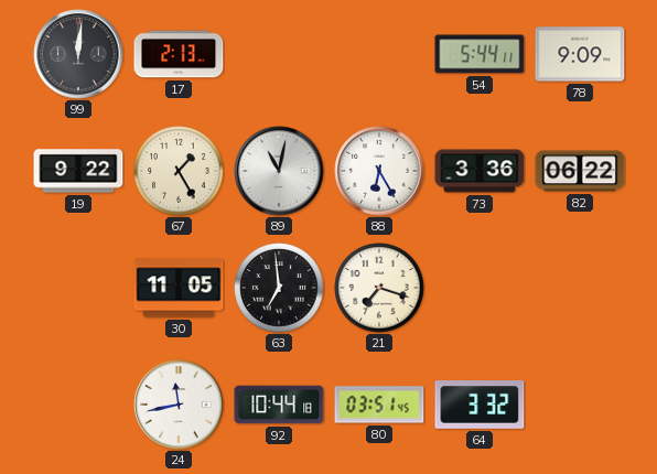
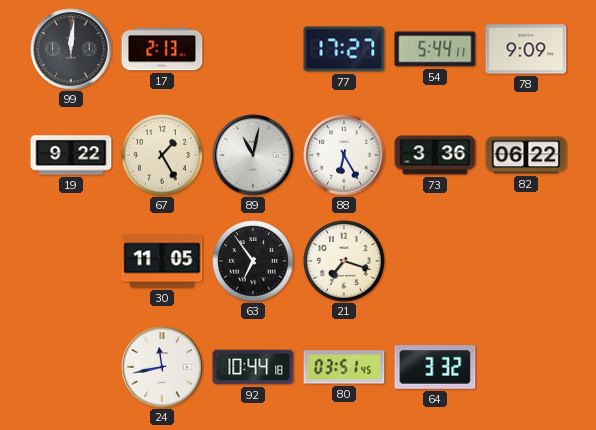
77: none -> 17:27 (344, 49)
63: 6:59 -> 6:54 (253, 261)
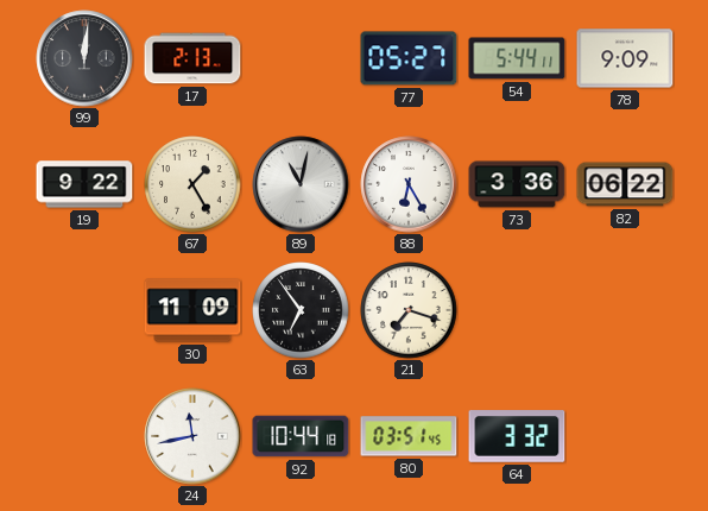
77: 17:27 -> 05:27 (409, 58)
30: 11:05 -> 11:09 (192, 310)
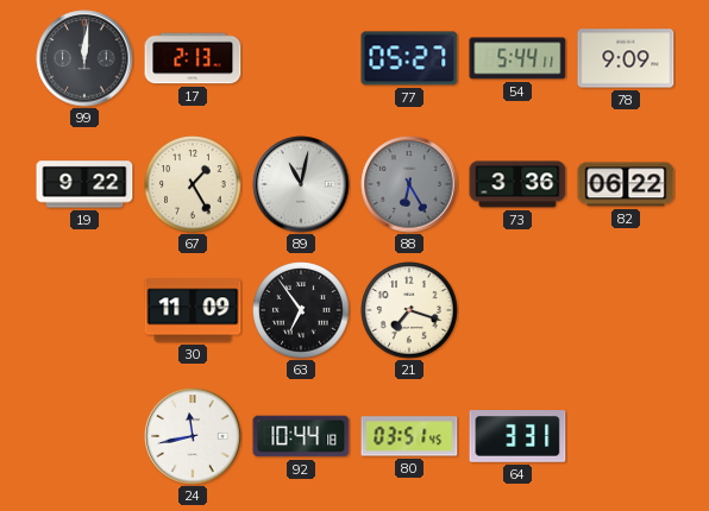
88 dial: white -> grey (409, 184)
64: 3:32 -> 3:31 (517, 436)
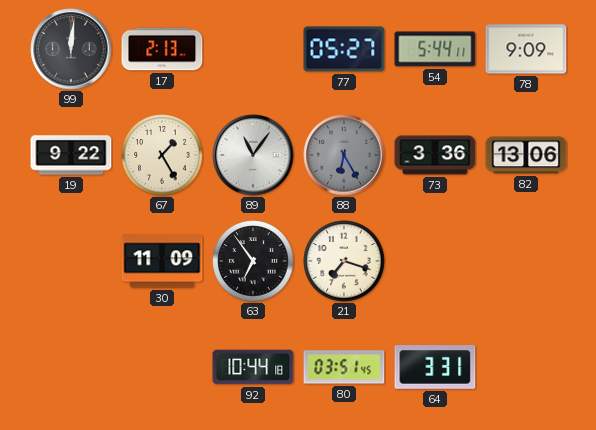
89: 11:02 -> 11:06 (253, 155)
82: 06:22 -> 13:06 (526, 155)
24: 11:43 -> none (193, 436)
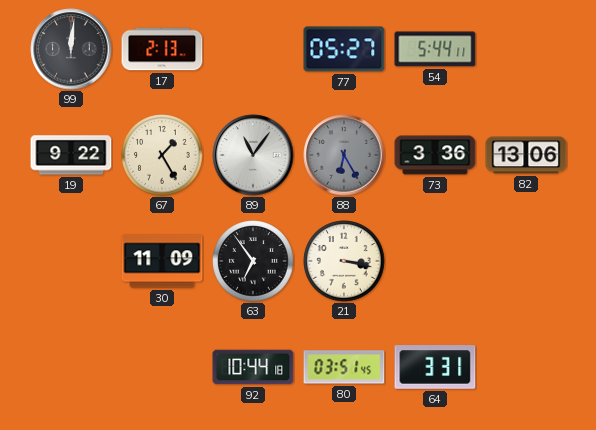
78: 9:09 -> none (526, 49)
21: 7:18 -> 3:17 (344, 261)
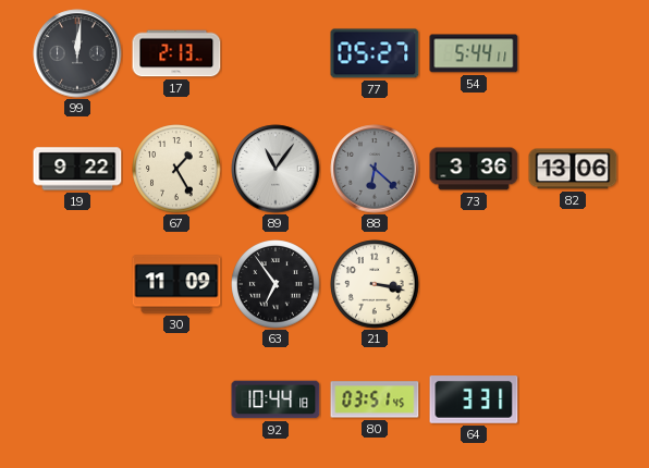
88: 6:25 -> 6:22 (375, 169)
